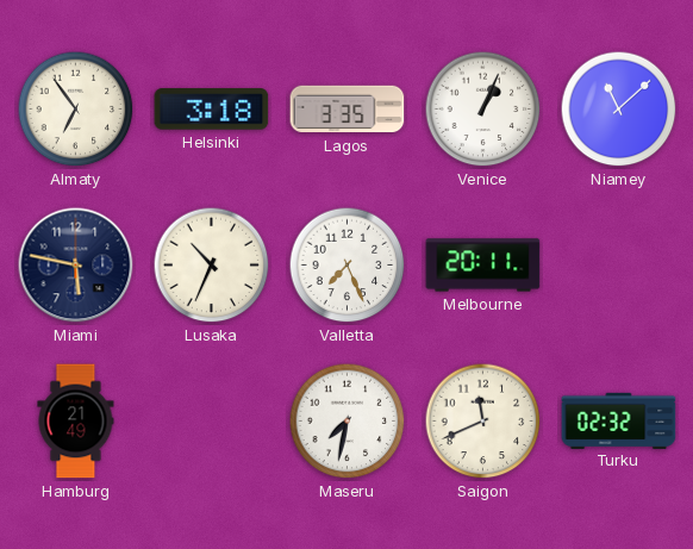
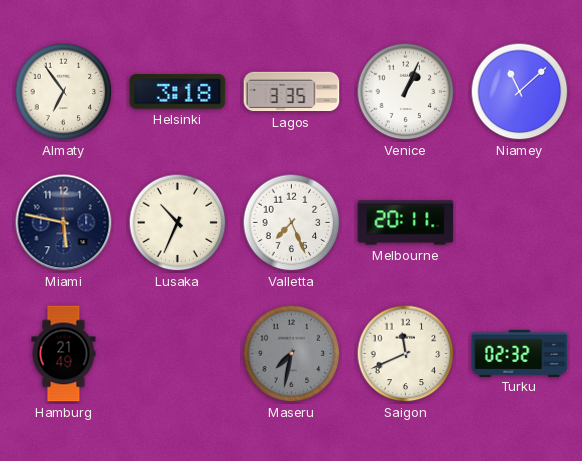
Maseru dial: white -> grey (292, 354)
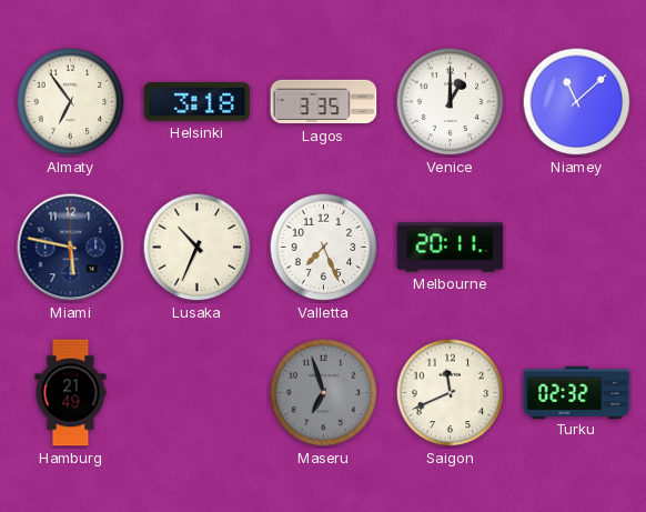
Venice: 1:04 -> 1:00 (451, 102)
Maseru: 7:32 -> 6:57 (324, 393)
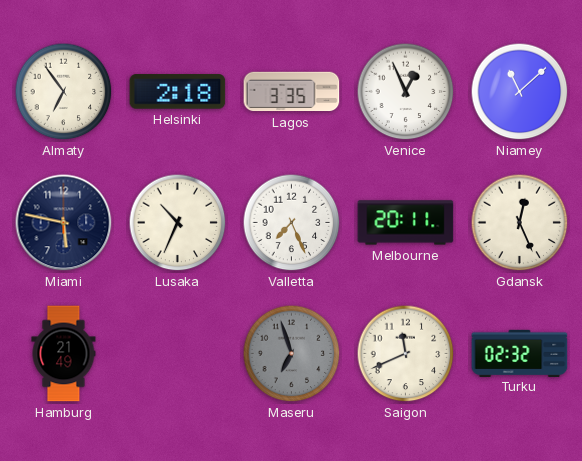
Helsinki: 3:18 -> 2:18 (178, 92)
Venice: 1:00 -> 12:56 (406, 92)
Gdansk: none -> 12:26 (520, 223)
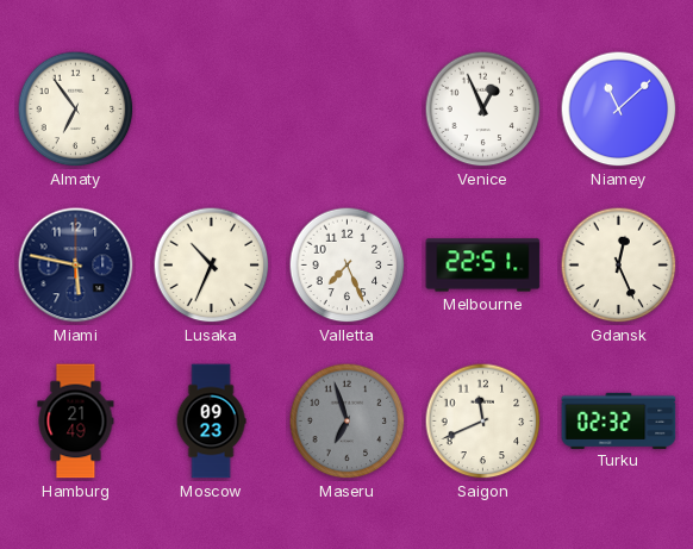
Helsinki: 2:18 -> none (178, 92)
Lagos: 3:35 -> none (292, 92)
Melbourne: 20:11 -> 22:51 (483, 266)
Moscow: none -> 09:23 (211, 422)
